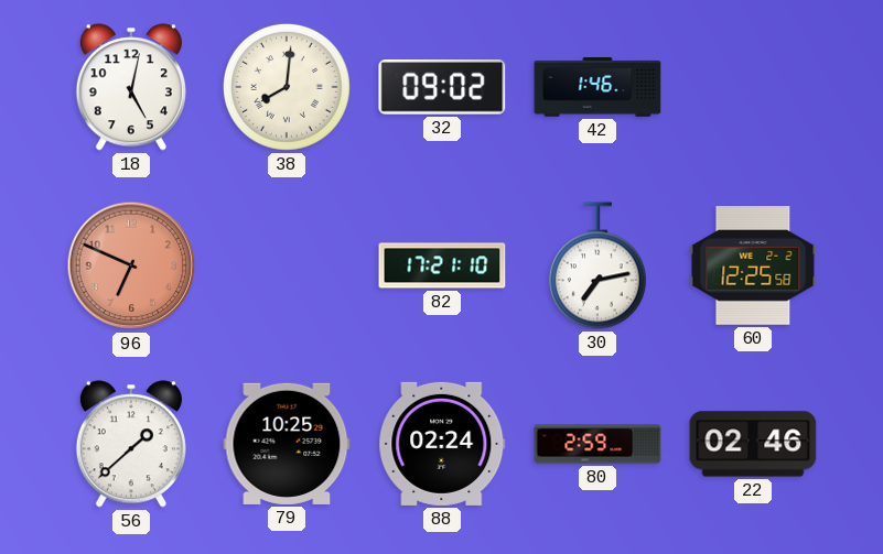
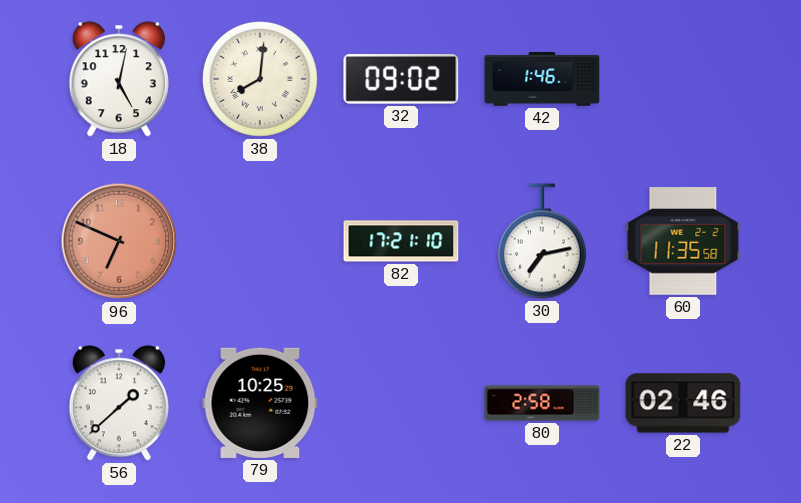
60: 12:25 -> 11:35 (683, 242)
88: 02:24 -> none (442, 444)
80: 2:59 -> 2:58 (542, 403)
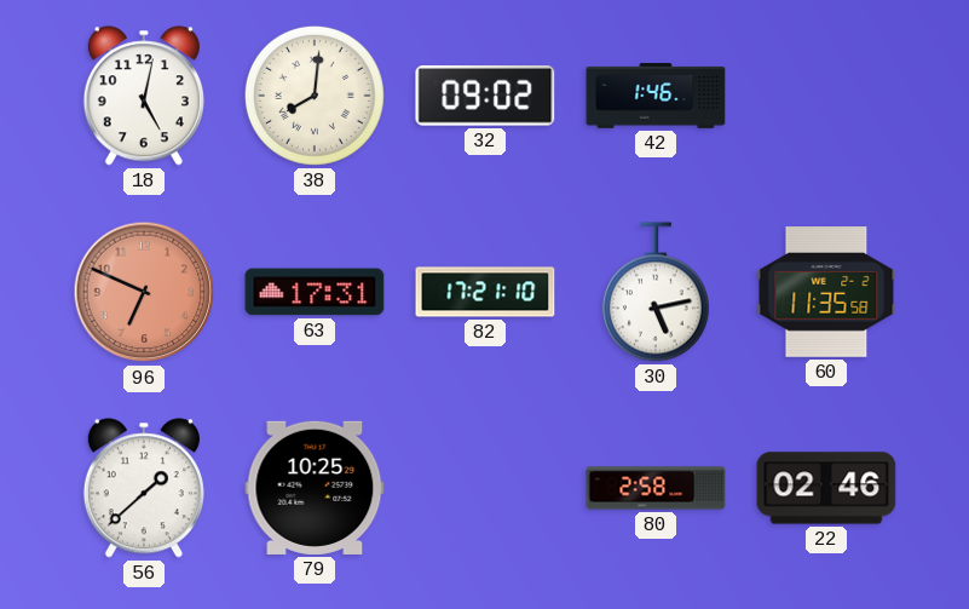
63: none -> 17:31 (315, 292)
30: 7:13 -> 5:13 (656, 292)
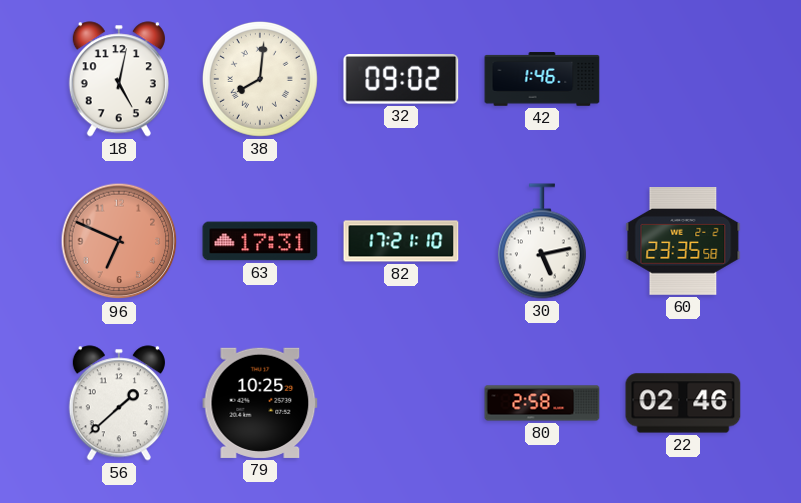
60: 11:35 -> 23:35 (683, 242)
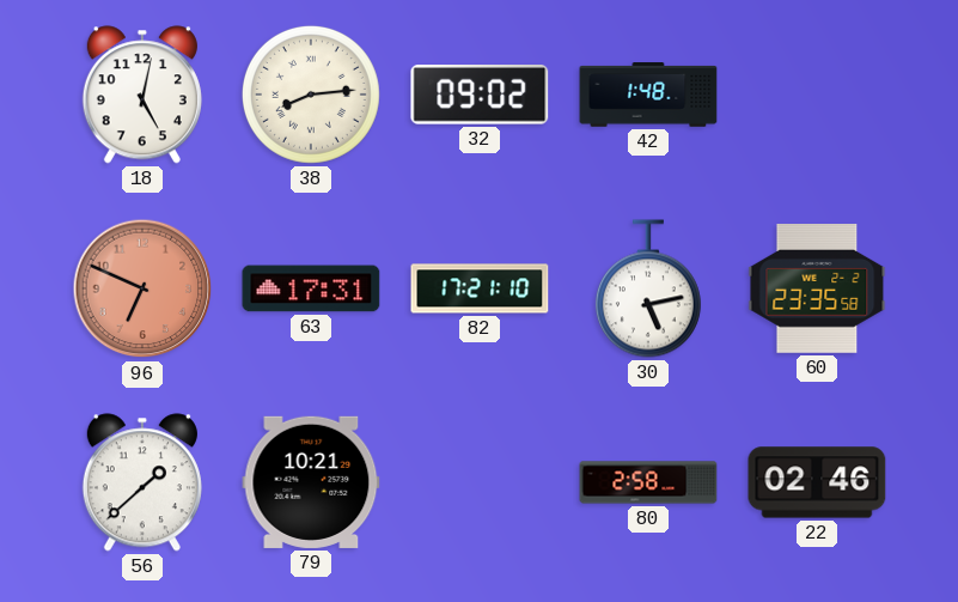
38: 8:01 -> 8:14 (311, 95)
42: 1:46 -> 1:48 (648, 95)
79: 10:25 -> 10:21 (311, 482)
